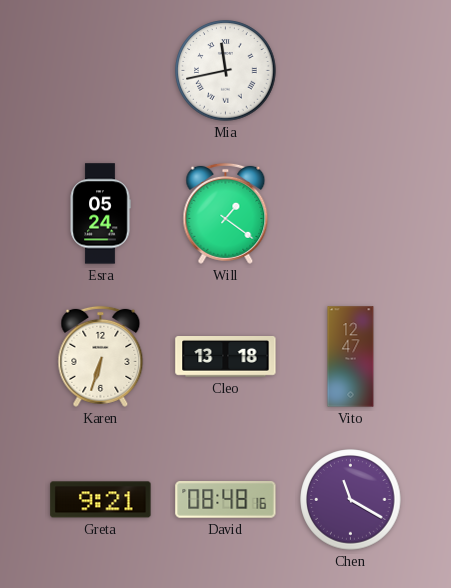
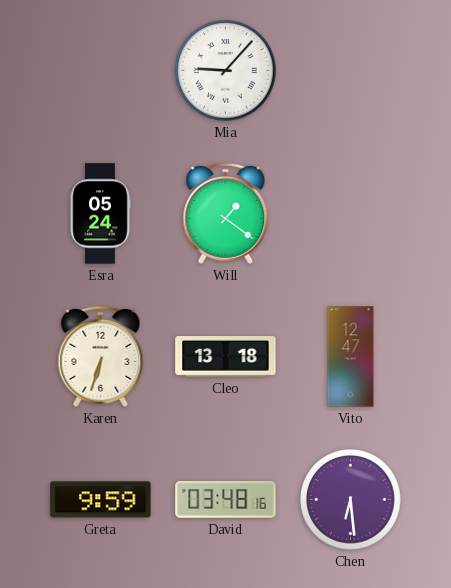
Mia: 11:43 -> 9:07 (226, 71)
Greta: 9:21 -> 9:59 (101, 500)
David: 08:48 -> 03:48 (226, 500)
Chen: 11:20 -> 6:29 (351, 500)
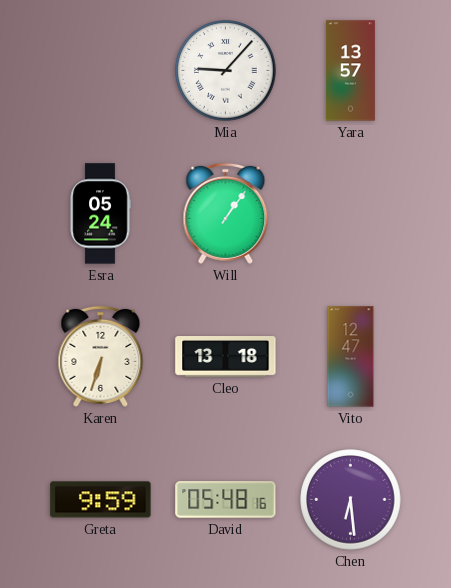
Yara: none -> 13:57 (350, 71)
Will: 1:21 -> 1:06 (226, 213)
David: 03:48 -> 05:48 (226, 500)
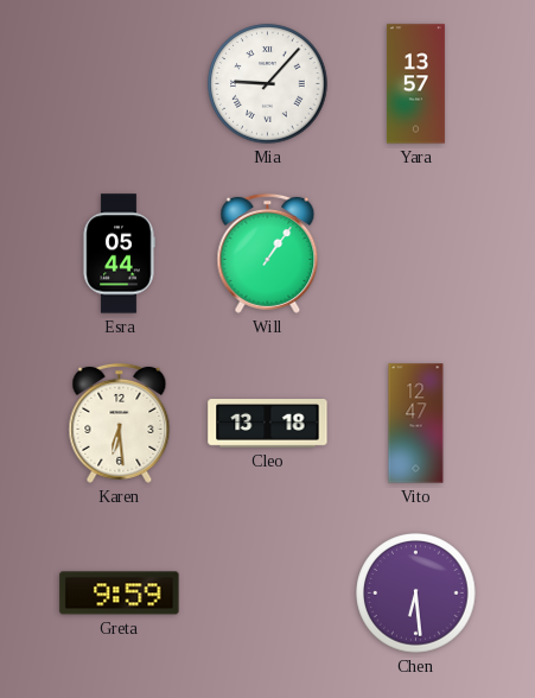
Esra: 05:24 -> 05:44 (119, 254)
Karen: 6:33 -> 6:29 (120, 423)
David: 05:48 -> none (226, 500)
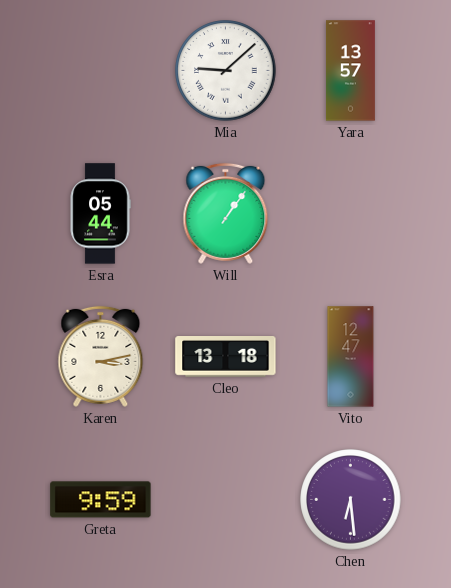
Mia: 9:07 -> 9:08 (226, 71)
Karen: 6:29 -> 3:13 (101, 356)
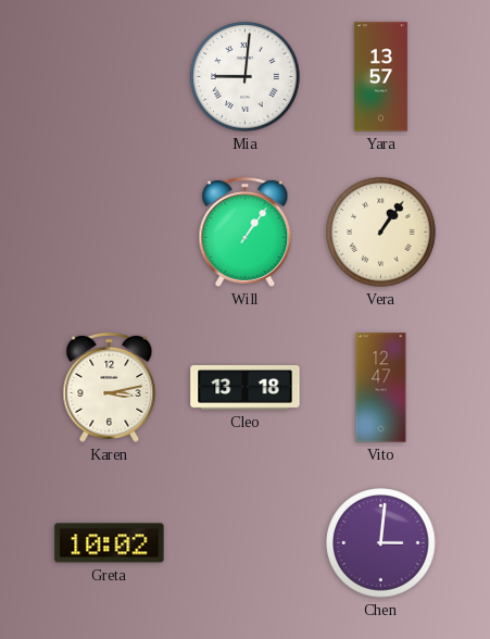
Mia: 9:08 -> 9:01 (246, 77)
Esra: 05:44 -> none (100, 214)
Vera: none -> 1:06 (381, 233)
Greta: 9:59 -> 10:02 (110, 543)
Chen: 6:29 -> 3:01 (381, 543)
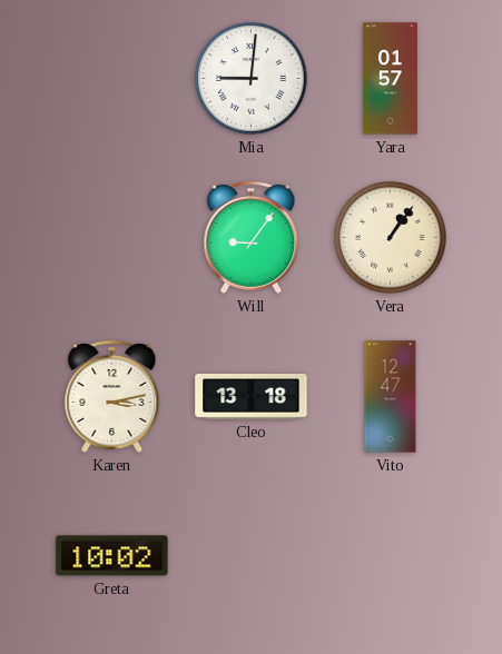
Yara: 13:57 -> 01:57 (390, 79)
Will: 1:06 -> 9:06 (252, 237)
Chen: 3:01 -> none (381, 543)
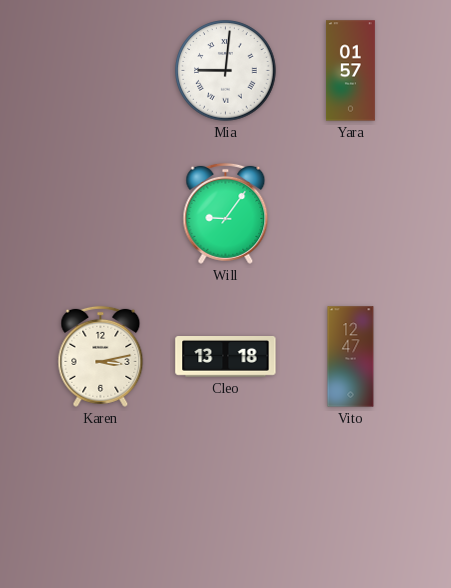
Vera: 1:06 -> none (391, 238)
Greta: 10:02 -> none (112, 556)
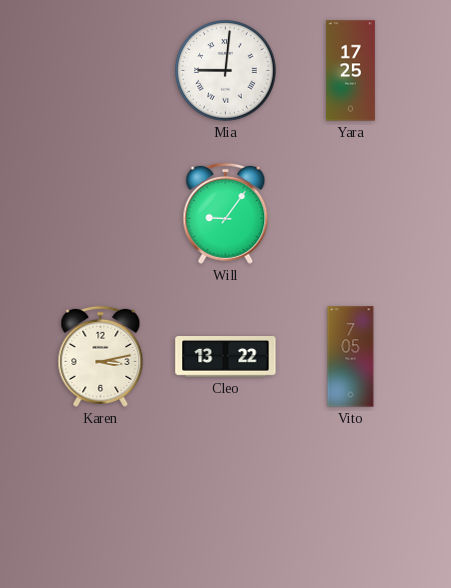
Yara: 01:57 -> 17:25 (350, 71)
Cleo: 13:18 -> 13:22 (226, 357)
Vito: 12:47 -> 7:05 (351, 357)
